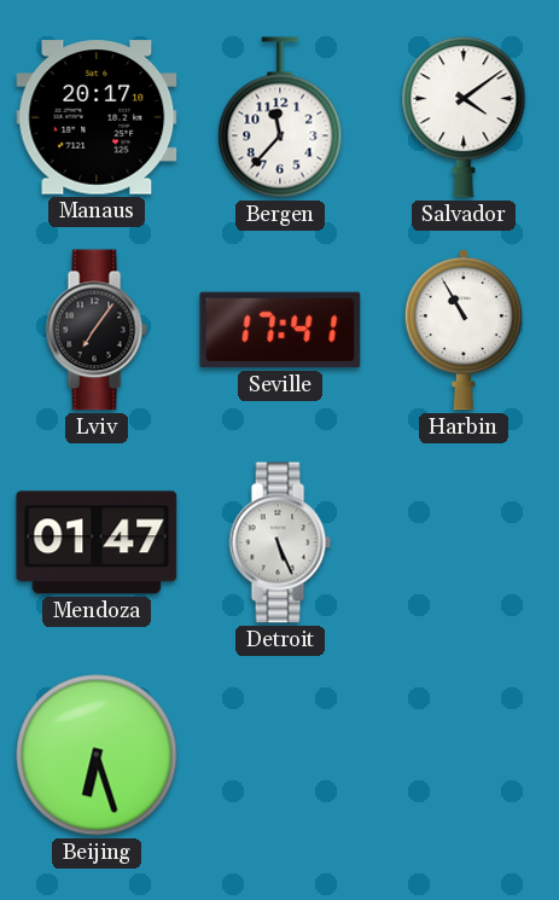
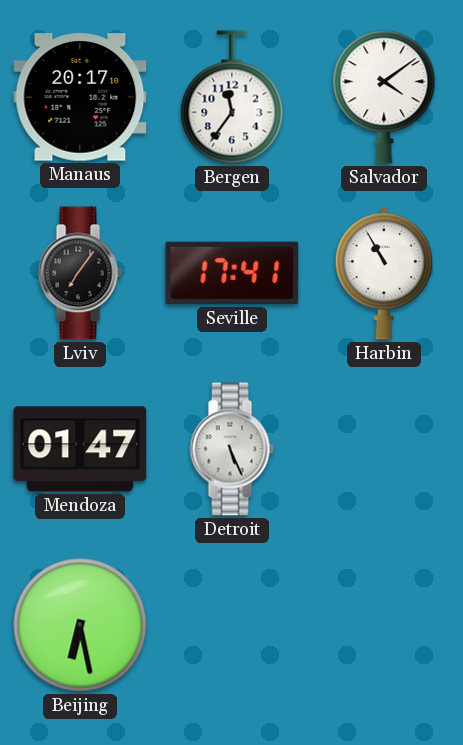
Bergen: 11:37 -> 11:36 (232, 97)
Beijing: 6:27 -> 6:28 (80, 625)
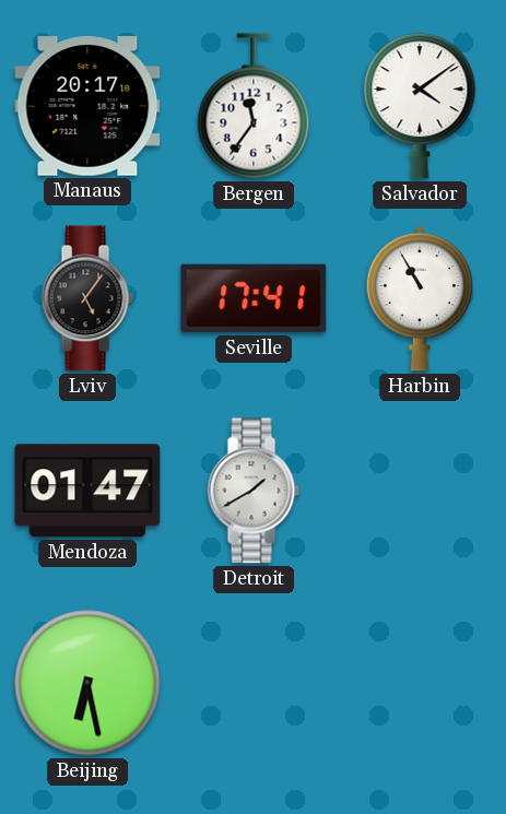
Lviv: 7:06 -> 5:06 (87, 298)
Detroit: 5:26 -> 1:40 (254, 491)
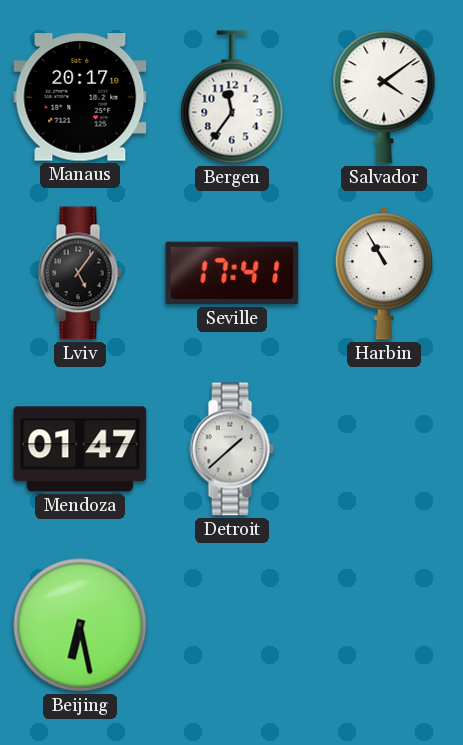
Detroit: 1:40 -> 1:38 (232, 449)
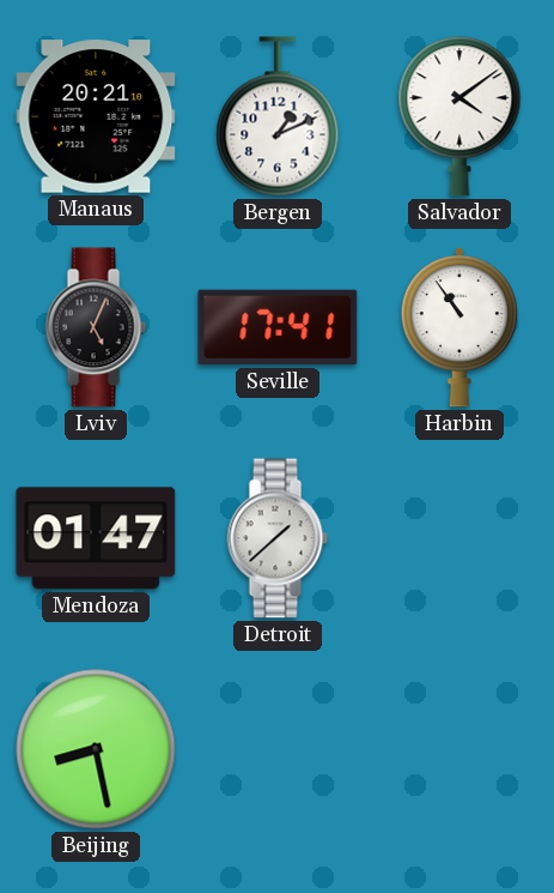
Manaus: 20:17 -> 20:21 (96, 116)
Bergen: 11:36 -> 1:11 (278, 116)
Lviv: 5:06 -> 5:04 (96, 327)
Harbin: 10:55 -> 10:54 (458, 327)
Beijing: 6:28 -> 8:28 (96, 749)
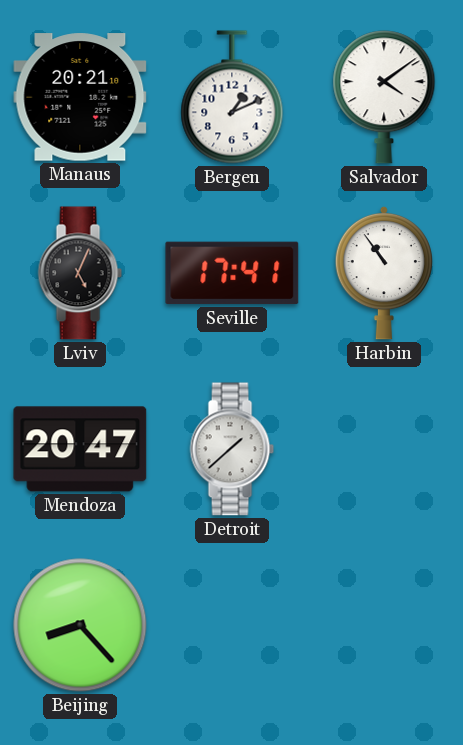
Mendoza: 01:47 -> 20:47 (80, 449)
Beijing: 8:28 -> 8:23 (80, 625)
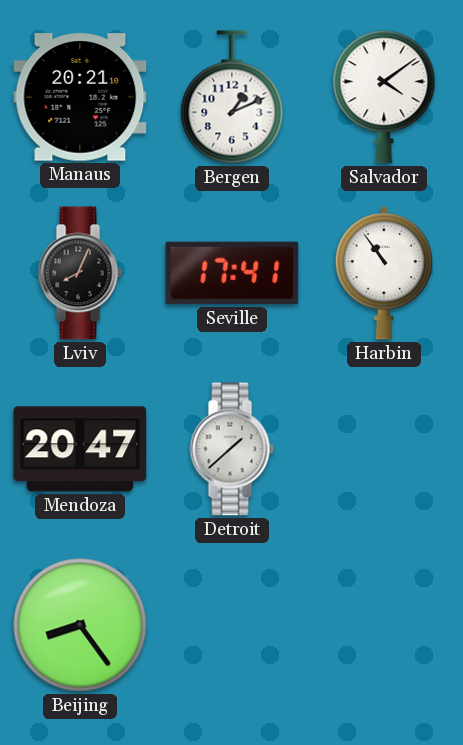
Lviv: 5:04 -> 8:04 (80, 273)
Beijing: 8:23 -> 8:24 (80, 625)
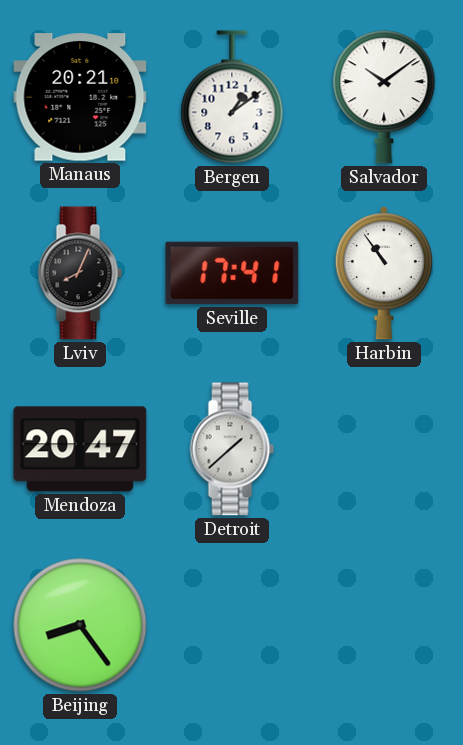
Bergen: 1:11 -> 1:09 (232, 97)
Salvador: 4:09 -> 10:09 (384, 97)
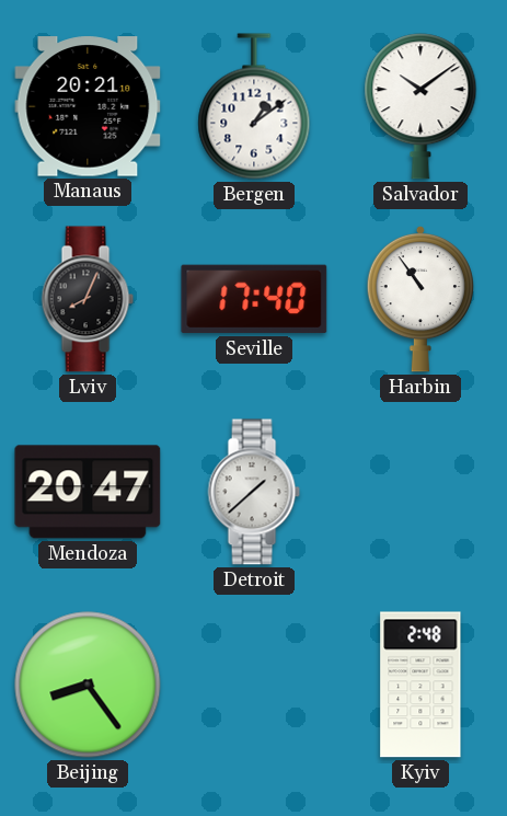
Seville: 17:41 -> 17:40 (254, 299)
Kyiv: none -> 2:48 (420, 685)
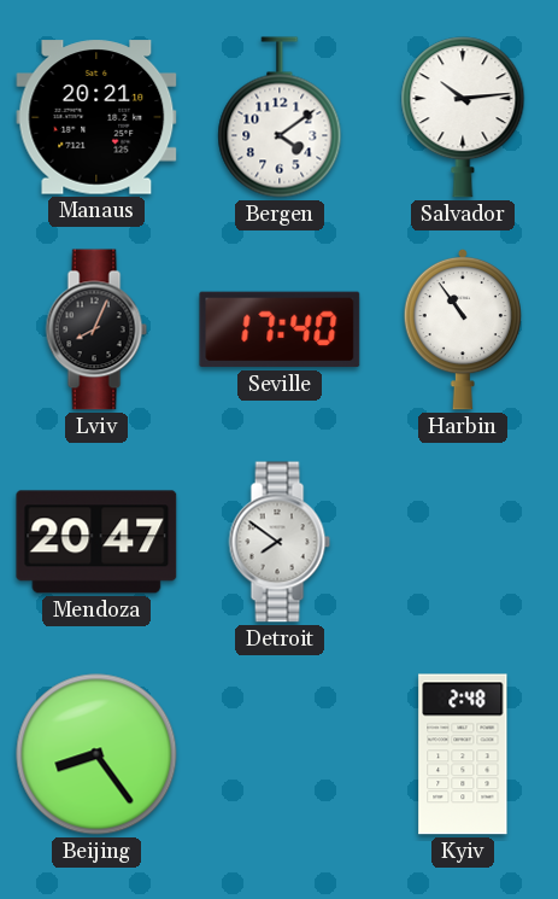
Bergen: 1:09 -> 4:09 (280, 117)
Salvador: 10:09 -> 10:14 (463, 117)
Detroit: 1:38 -> 7:51 (280, 542)
